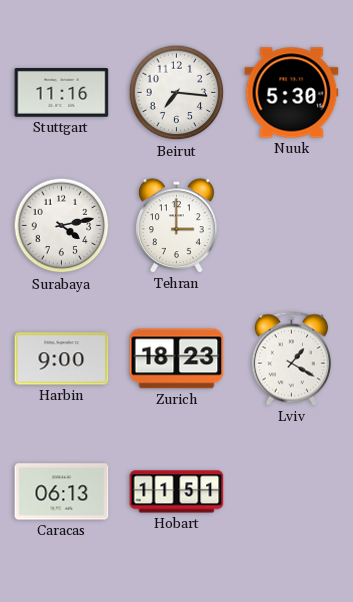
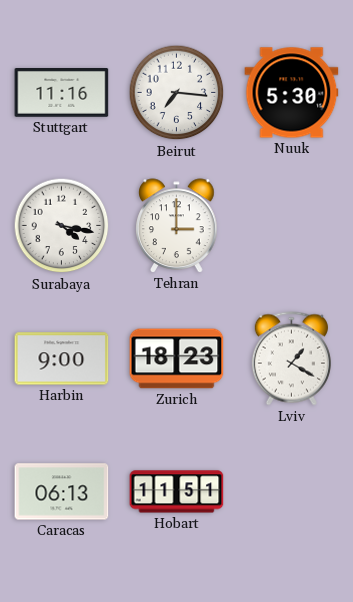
Surabaya: 4:13 -> 4:17 (62, 226)
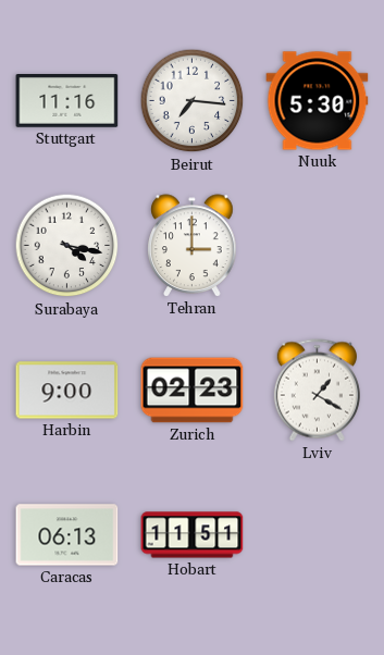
Zurich: 18:23 -> 02:23 (193, 391)
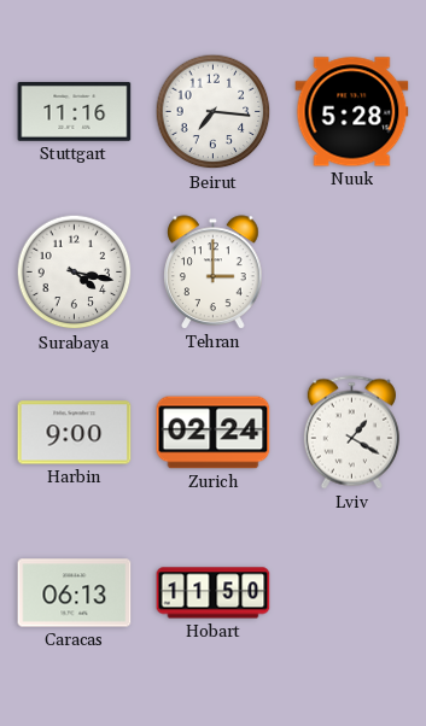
Nuuk: 5:30 -> 5:28 (352, 112)
Zurich: 02:23 -> 02:24 (214, 433)
Hobart: 11:51 -> 11:50 (214, 593)
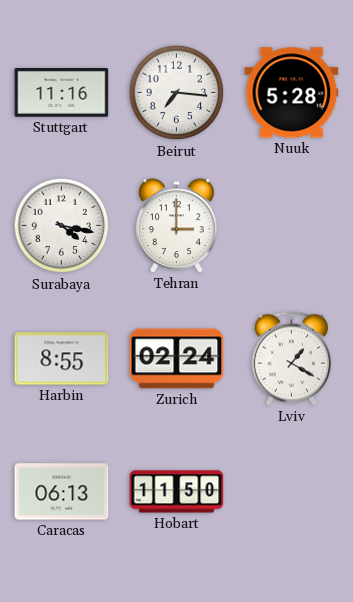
Harbin: 9:00 -> 8:55 (62, 359)
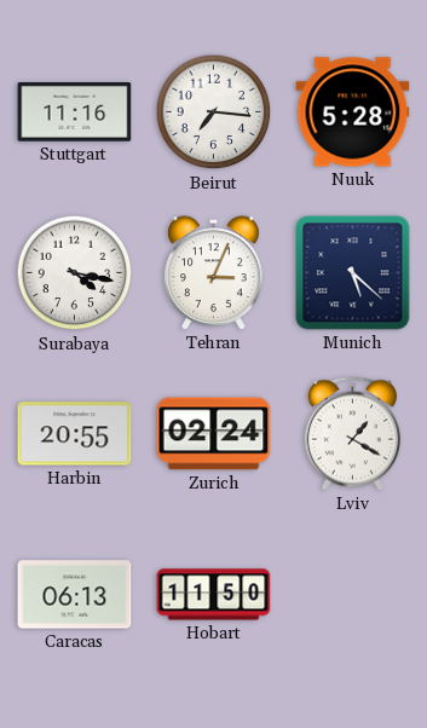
Tehran: 3:00 -> 3:04 (214, 273)
Munich: none -> 5:22 (353, 273)
Harbin: 8:55 -> 20:55 (75, 434)
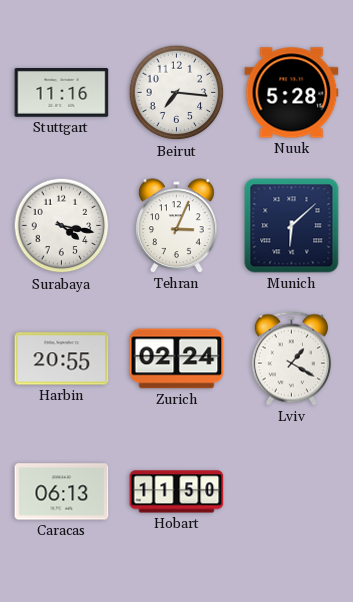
Munich: 5:22 -> 6:08 (292, 226)
